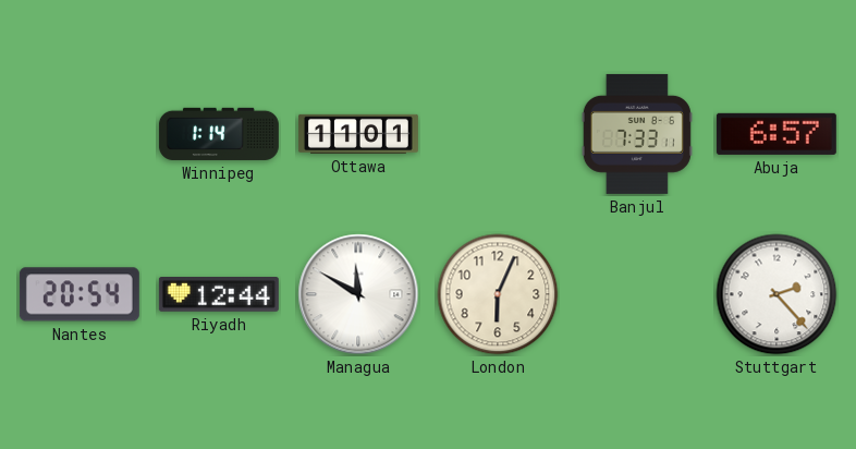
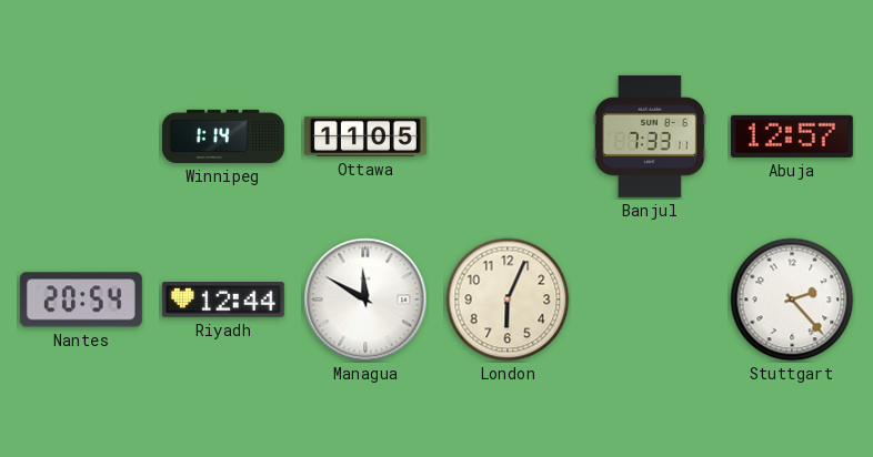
Ottawa: 11:01 -> 11:05 (365, 136)
Abuja: 6:57 -> 12:57 (792, 136)
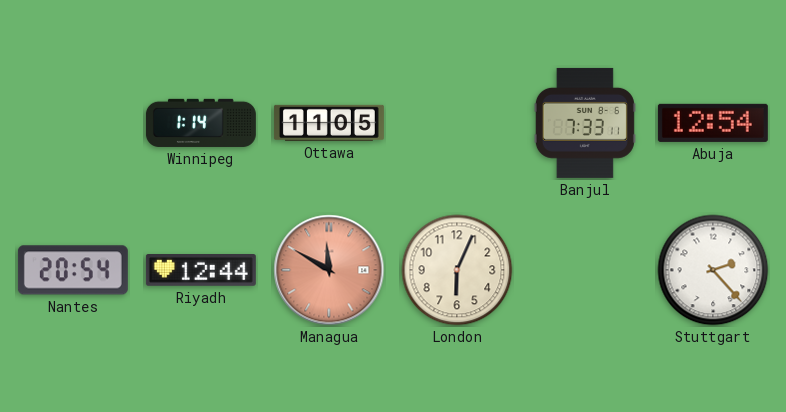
Abuja: 12:57 -> 12:54 (713, 123)
Managua dial: white -> salmon (329, 270)
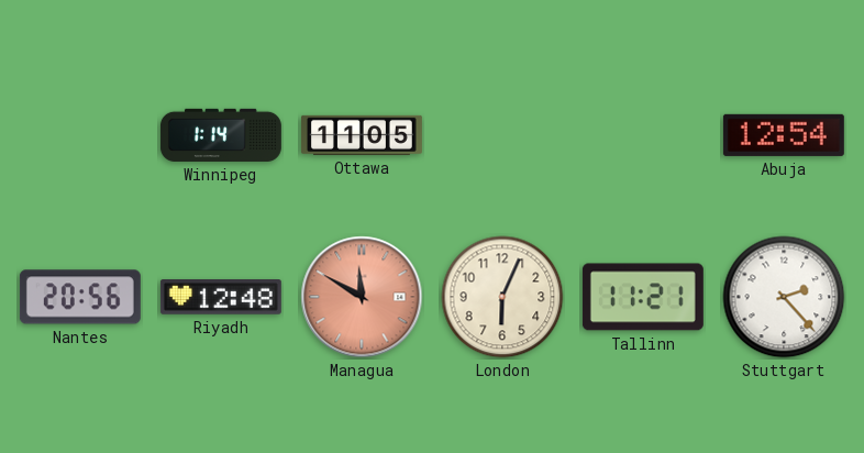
Banjul: 7:33 -> none (585, 123)
Nantes: 20:54 -> 20:56 (80, 297)
Riyadh: 12:44 -> 12:48 (221, 298)
Tallinn: none -> 11:21 (643, 297)
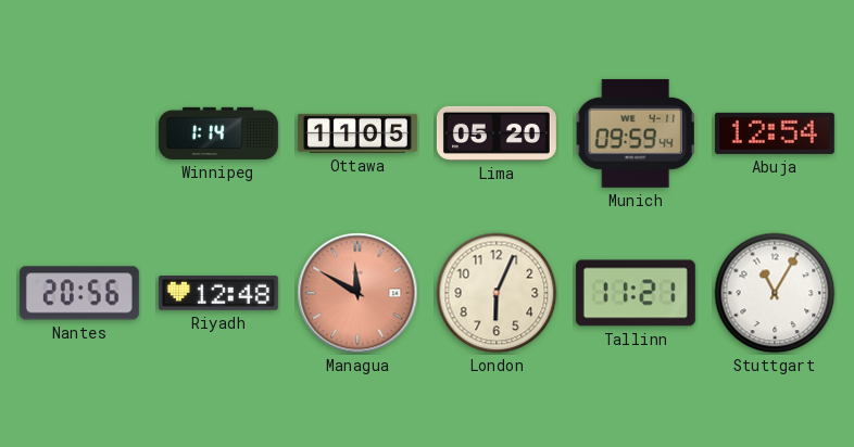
Lima: none -> 05:20 (497, 133)
Munich: none -> 09:59 (636, 133)
Stuttgart: 2:23 -> 11:05 (775, 293)
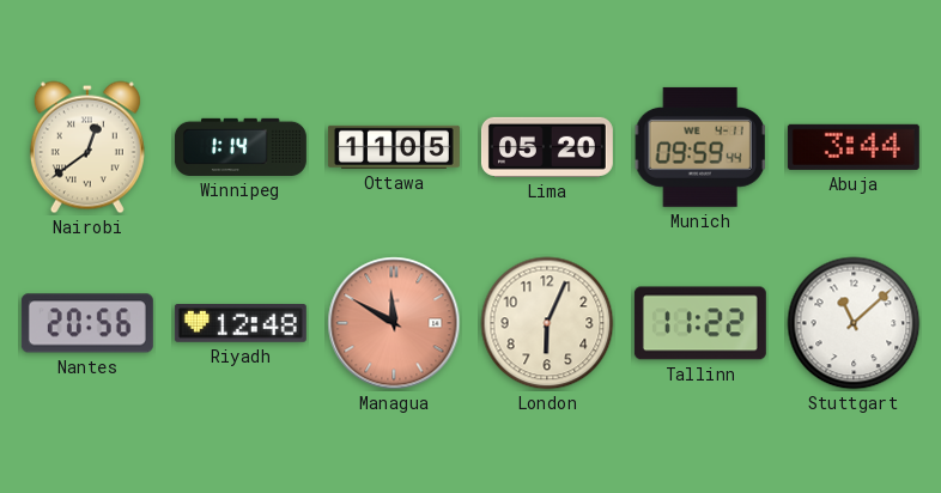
Nairobi: none -> 12:39 (87, 147)
Abuja: 12:54 -> 3:44 (854, 147)
Tallinn: 11:21 -> 11:22 (700, 323)
Stuttgart: 11:05 -> 11:08 (854, 323)
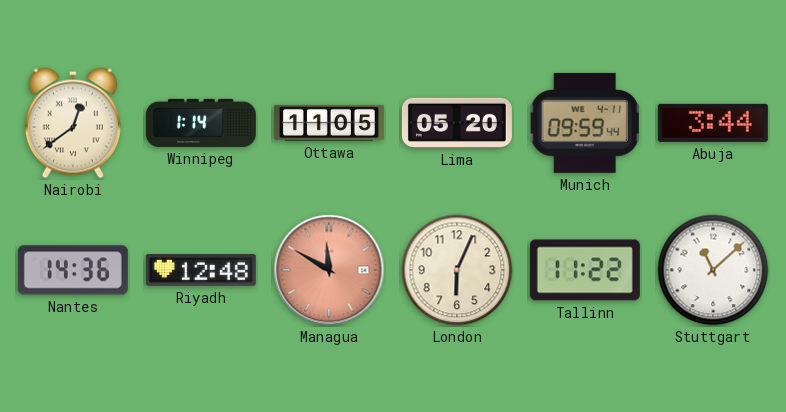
Nantes: 20:56 -> 14:36 (73, 270)
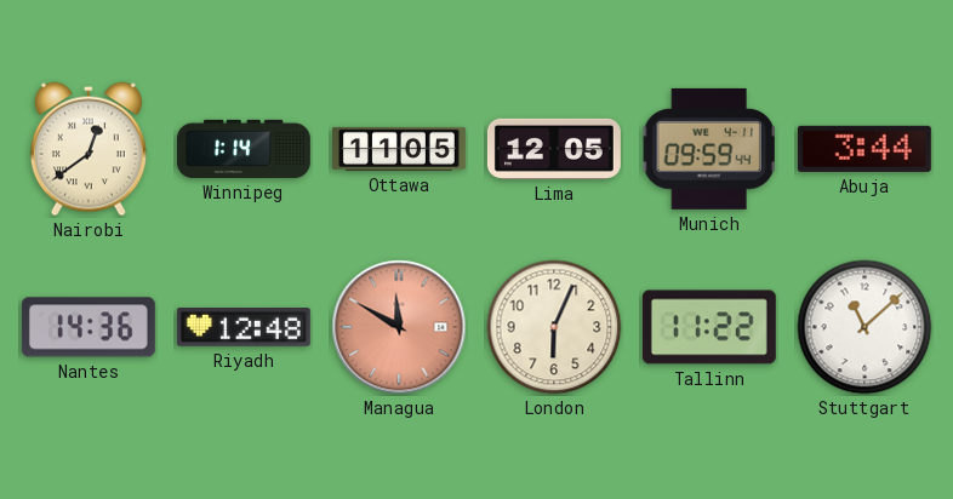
Lima: 05:20 -> 12:05 (554, 149)
